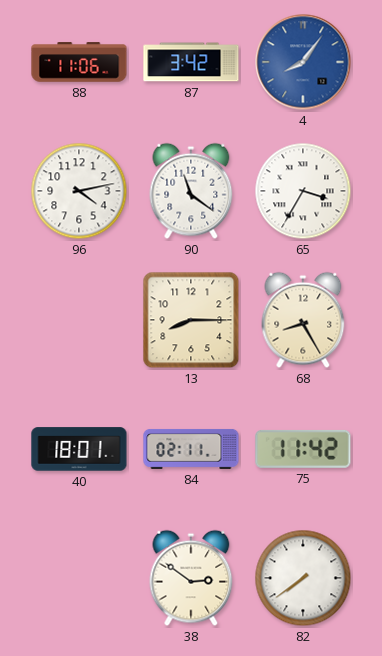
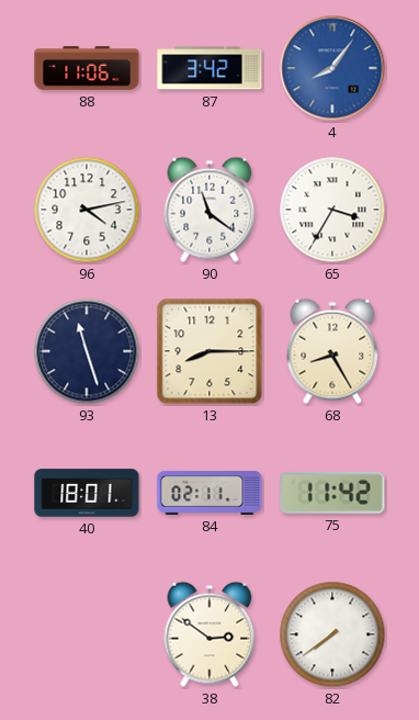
93: none -> 11:27 (87, 351)
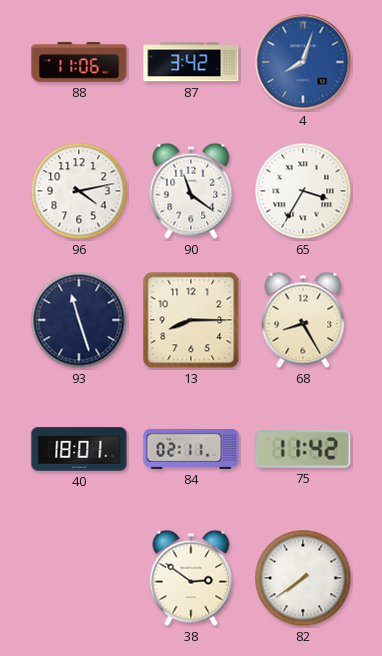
4: 8:06 -> 8:03 (303, 62)
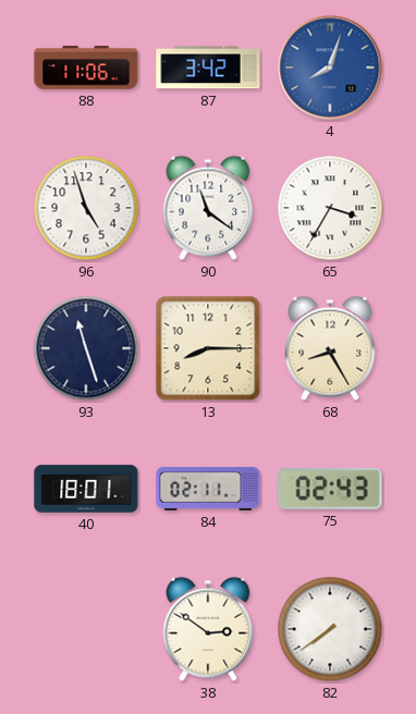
96: 4:13 -> 4:57 (86, 208)
75: 11:42 -> 02:43 (330, 489)
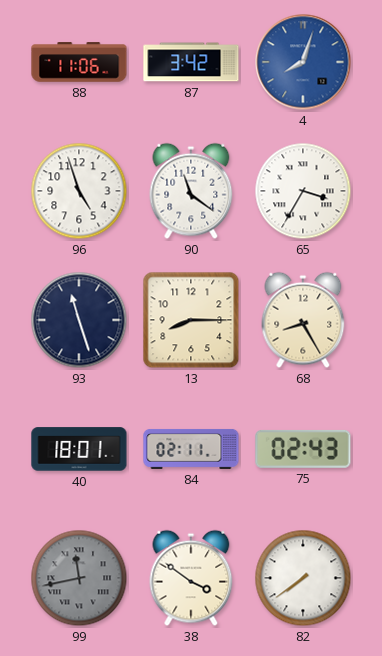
99: none -> 11:43 (79, 578)
38: 2:51 -> 3:51 (191, 578)
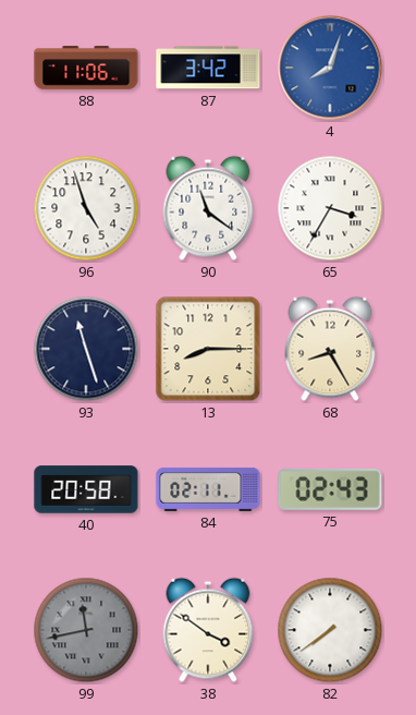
40: 18:01 -> 20:58 (86, 489)
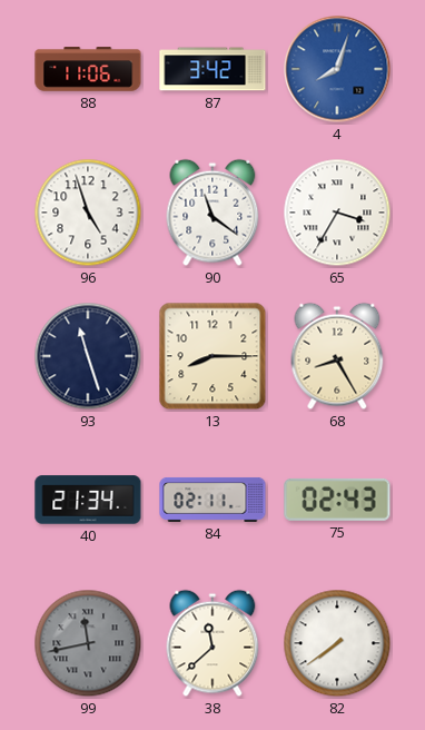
40: 20:58 -> 21:34 (88, 500)
38: 3:51 -> 11:38 (212, 643)
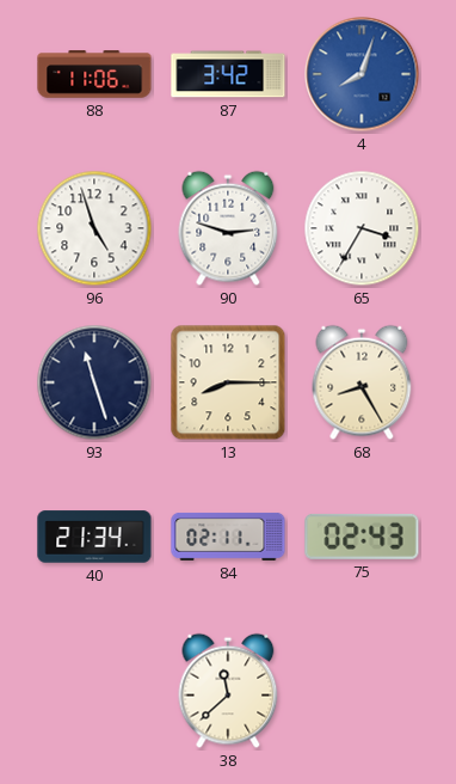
90: 11:21 -> 2:48 (228, 228)
99: 11:43 -> none (88, 643)
82: 7:39 -> none (337, 643)
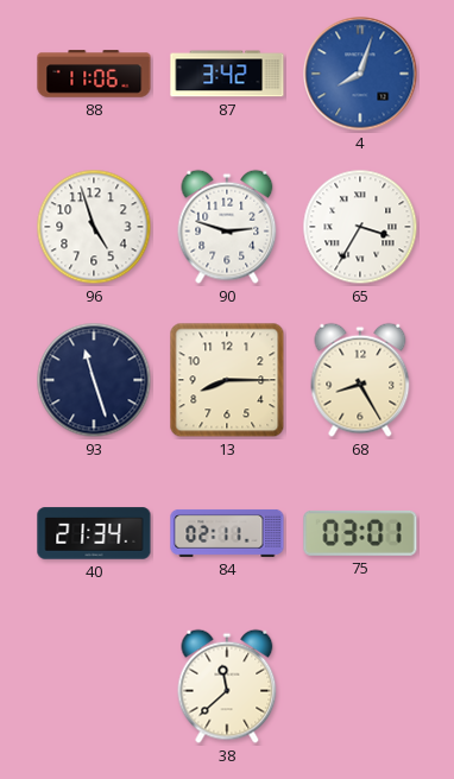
75: 02:43 -> 03:01 (360, 533)
